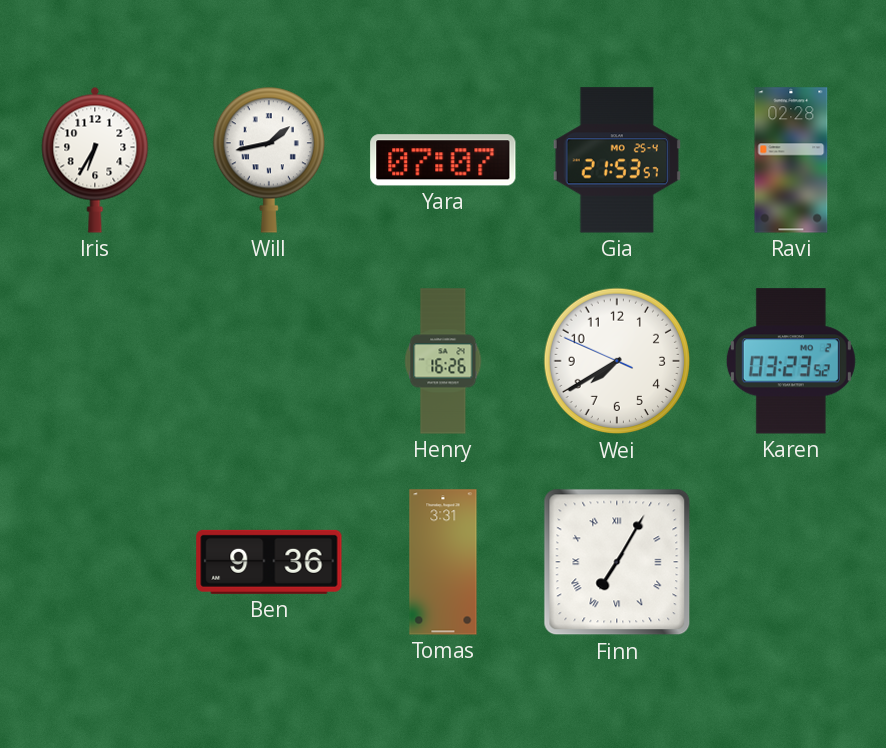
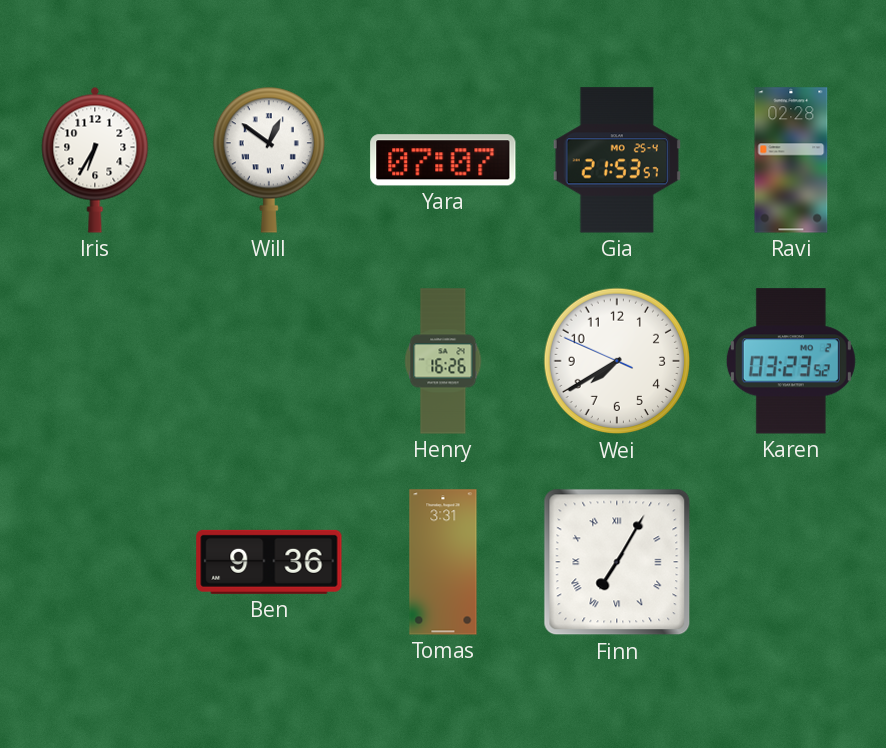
Will: 1:43 -> 12:51 (269, 160)
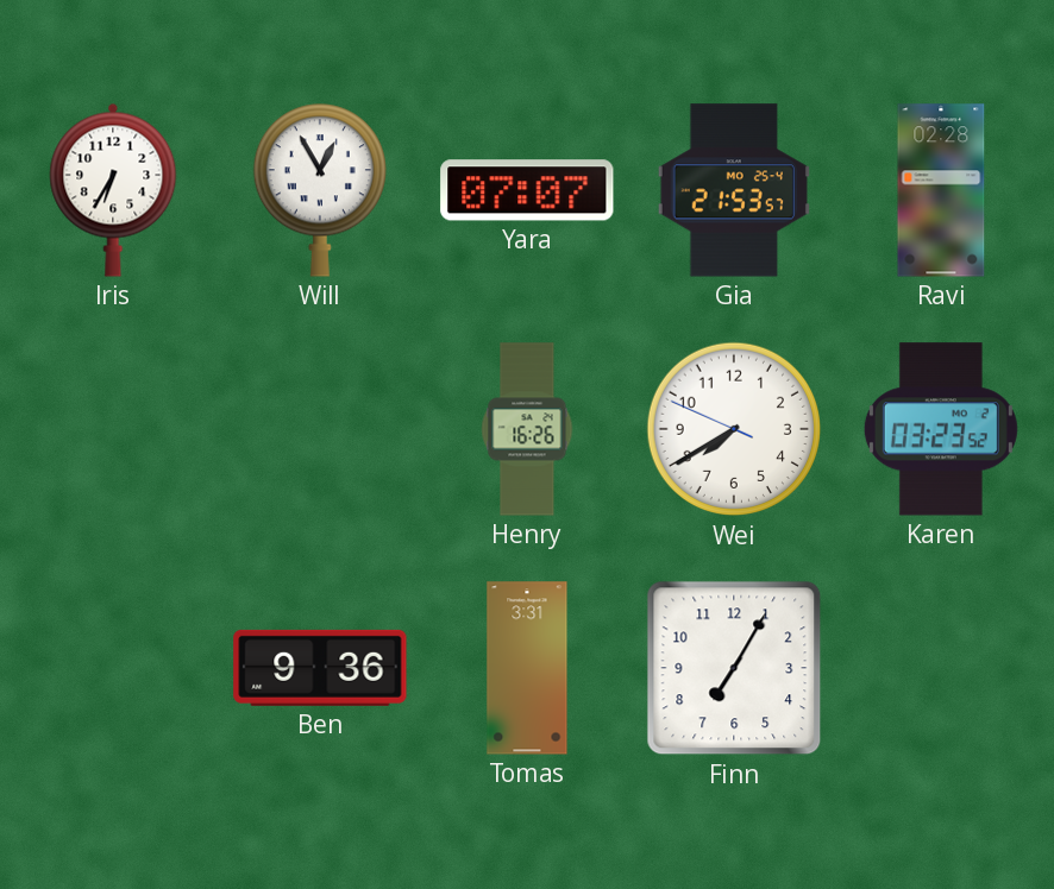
Will: 12:51 -> 12:55 (320, 190)
Finn numerals: Roman -> Arabic (734, 668)
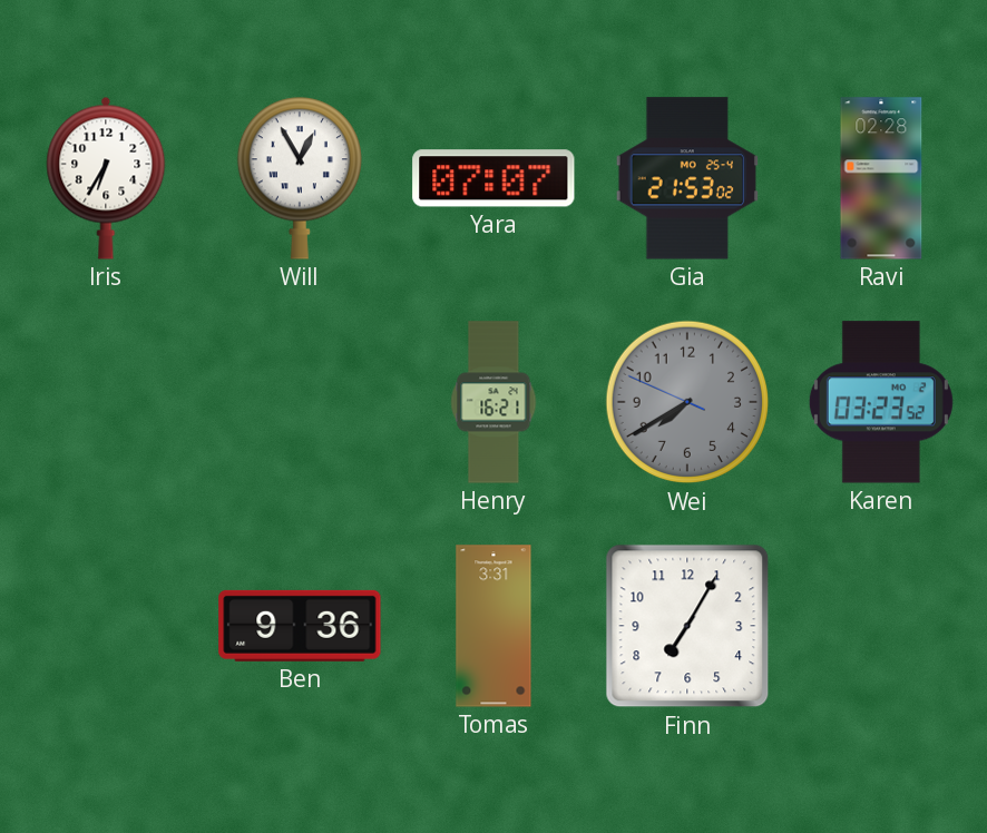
Gia: 21:53:57 -> 21:53:02 (687, 178)
Henry: 16:26 -> 16:21 (493, 402)
Wei dial: white -> grey (687, 402)
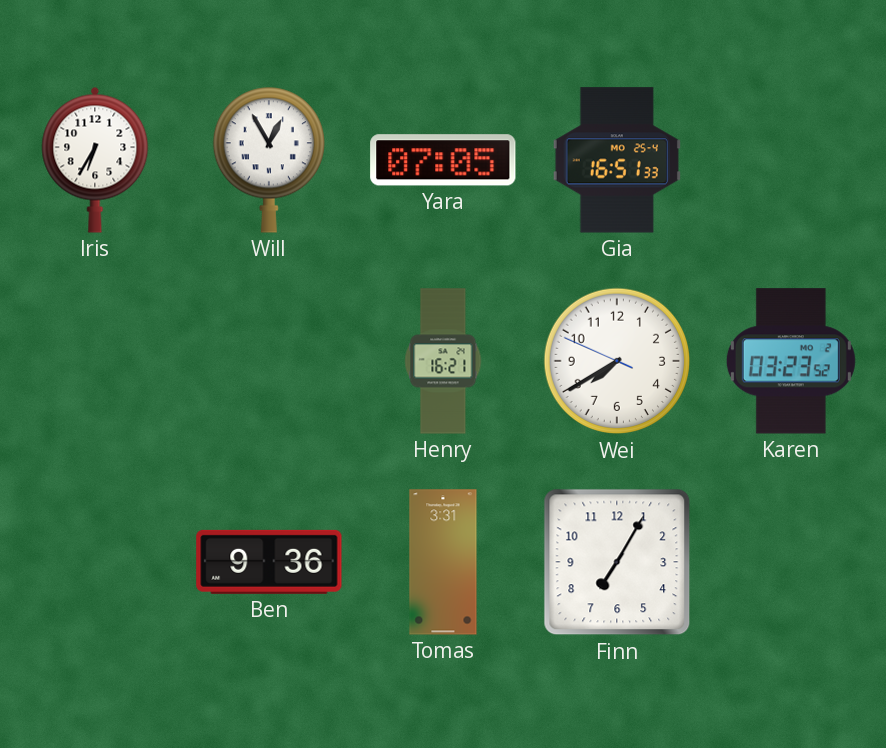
Yara: 07:07 -> 07:05 (443, 160)
Gia: 21:53 -> 16:51 (617, 160)
Ravi: 02:28 -> none (881, 178)
Wei dial: grey -> white (617, 361)
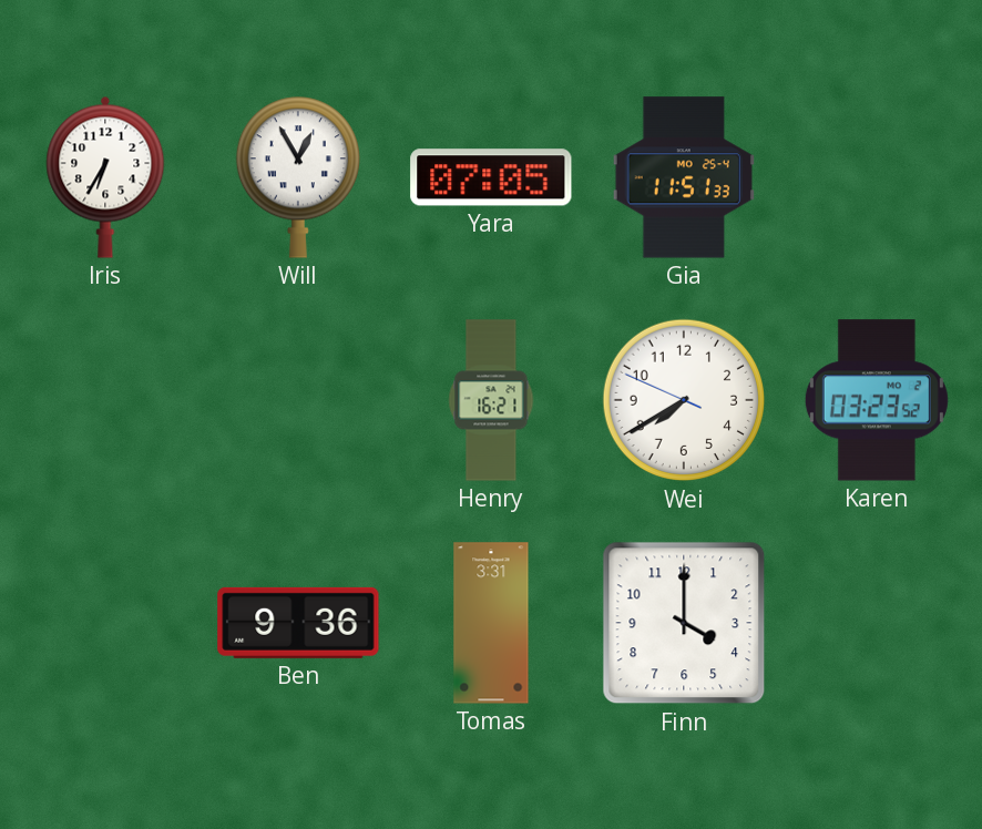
Gia: 16:51 -> 11:51 (684, 177)
Finn: 7:05 -> 4:00 (684, 623)
